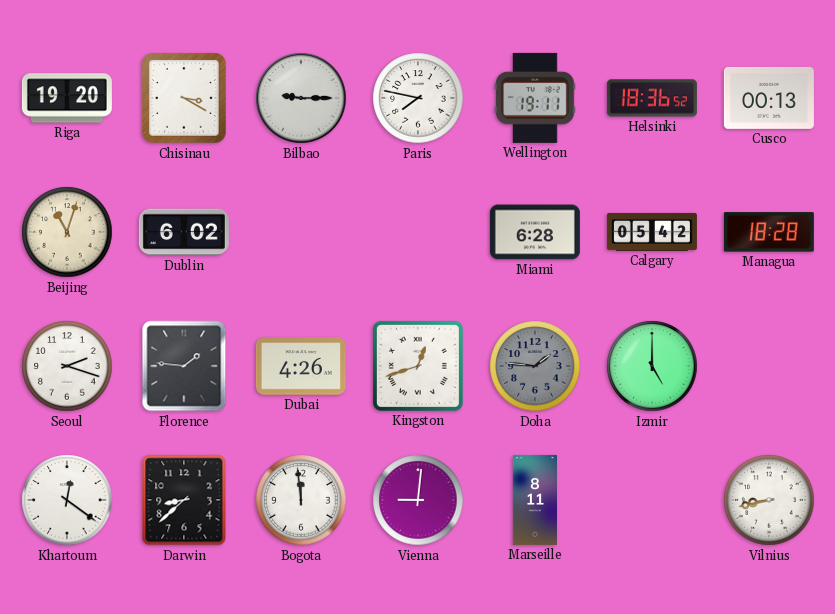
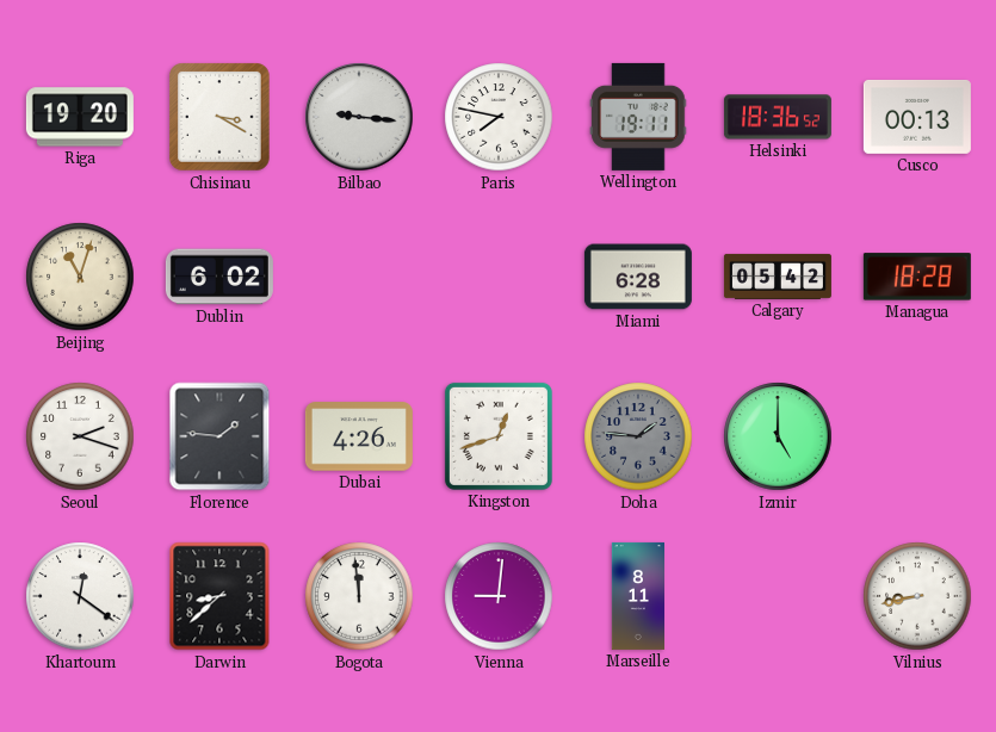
Bilbao: 9:15 -> 9:16 (359, 117)
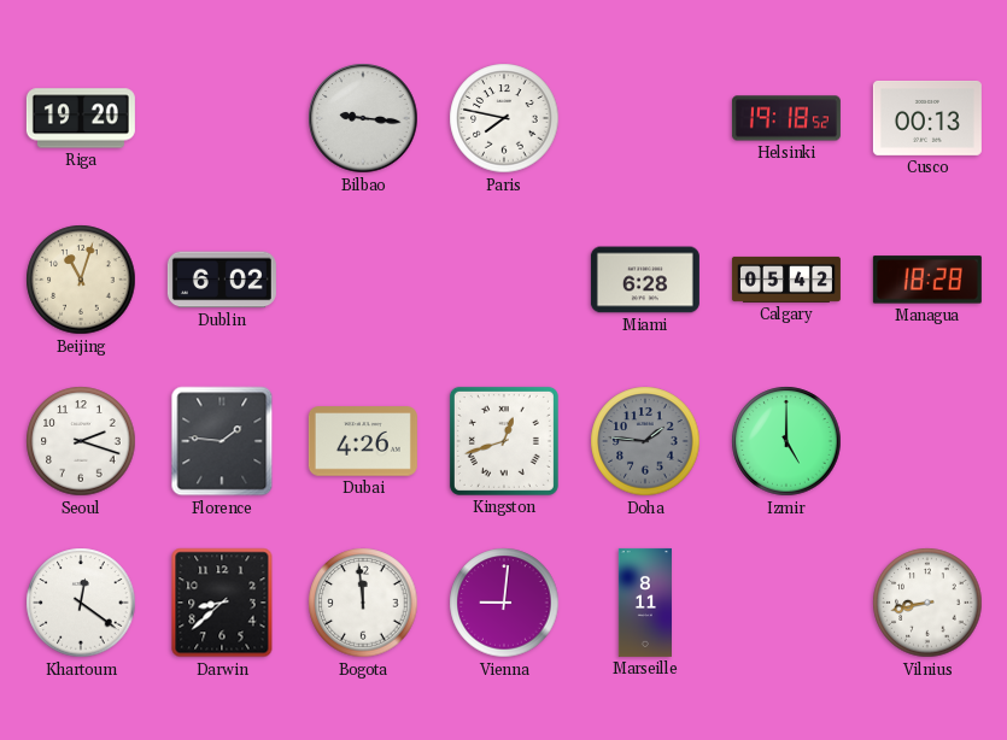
Chisinau: 3:20 -> none (219, 117)
Wellington: 19:11 -> none (638, 117)
Helsinki: 18:36 -> 19:18 (786, 118)
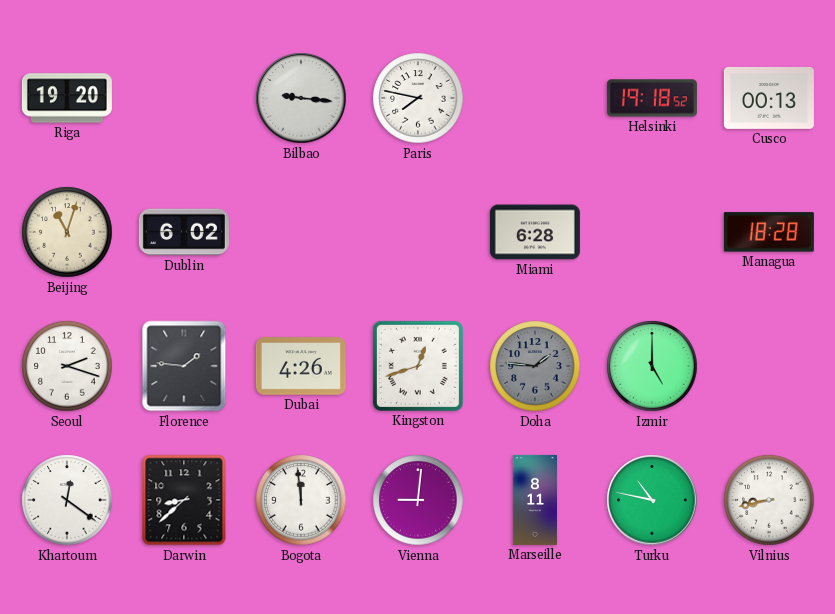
Calgary: 05:42 -> none (786, 280)
Turku: none -> 10:47 (652, 500)
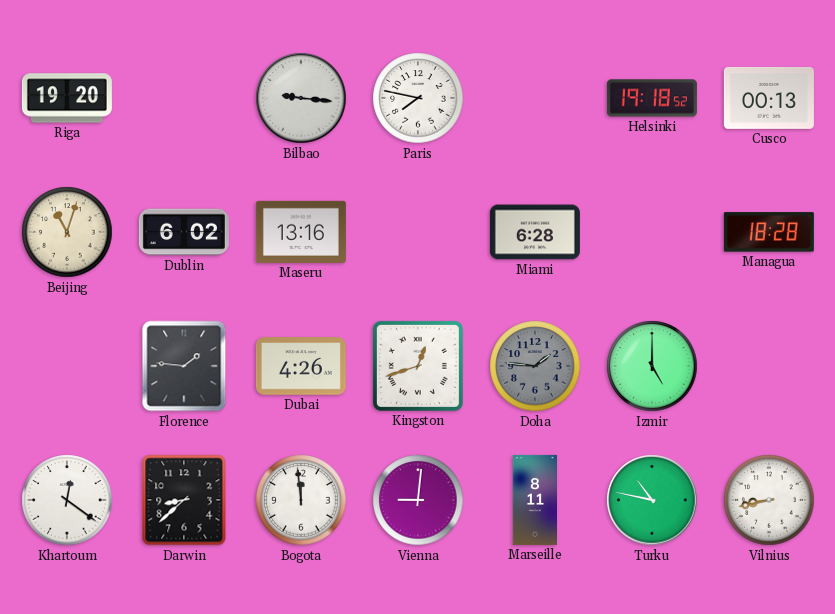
Maseru: none -> 13:16 (301, 232)
Seoul: 2:18 -> none (67, 366)
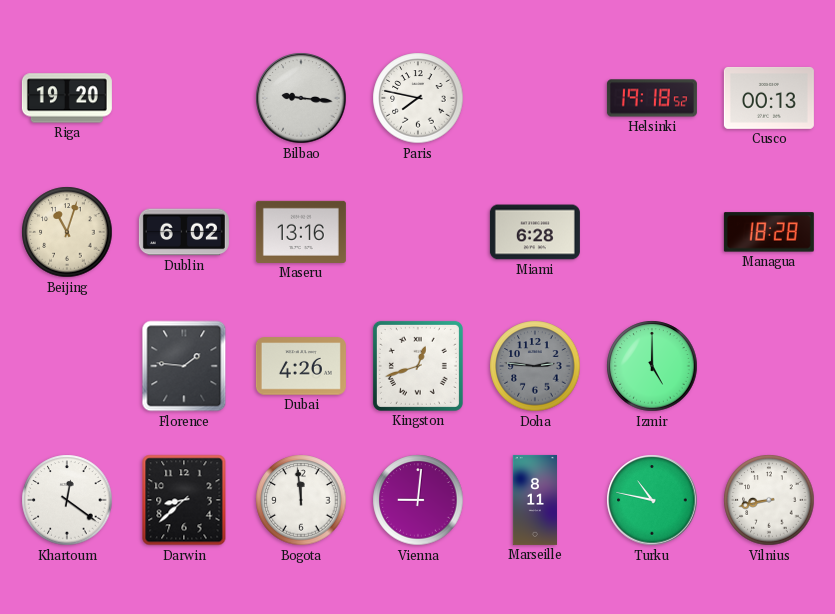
Doha: 1:46 -> 2:46 (535, 366)
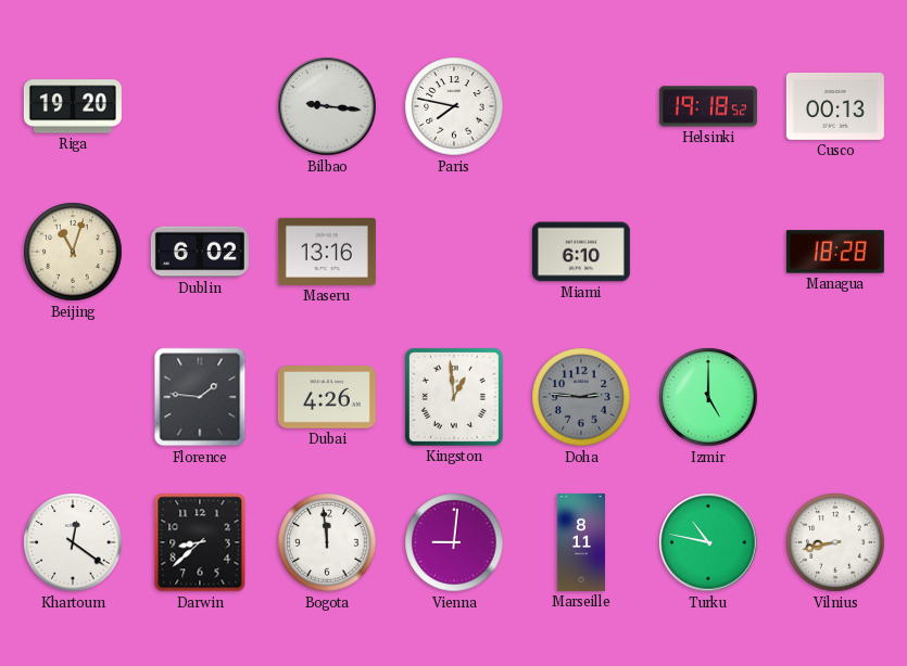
Miami: 6:28 -> 6:10 (581, 252)
Kingston: 12:42 -> 12:59 (454, 397)
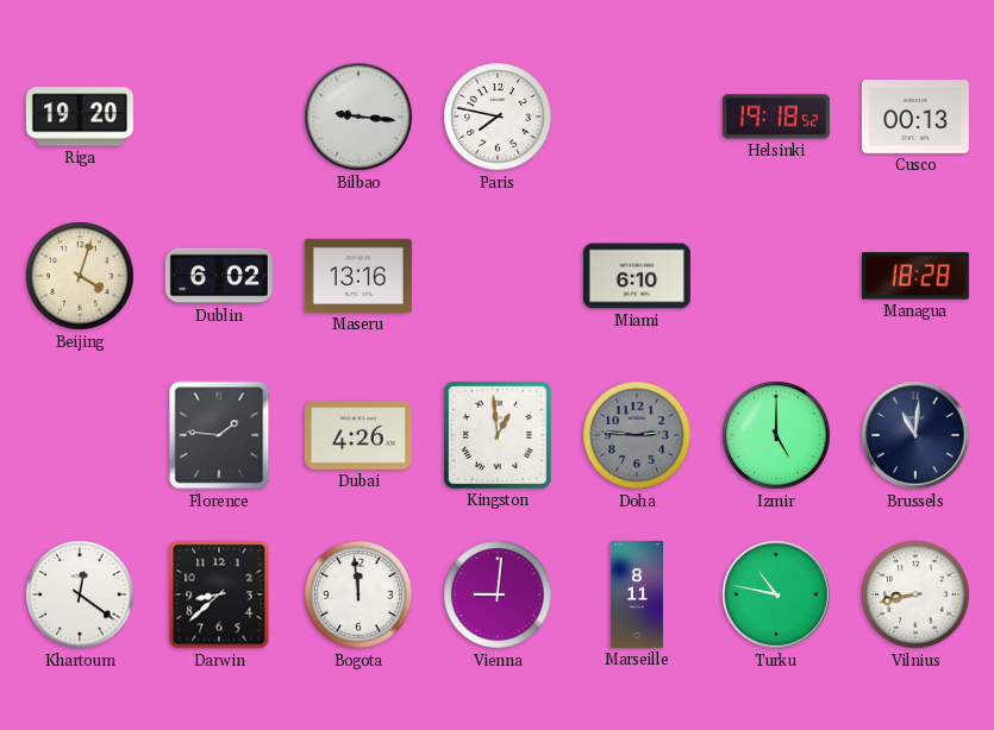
Beijing: 11:03 -> 4:03 (80, 276)
Brussels: none -> 11:01 (915, 435)
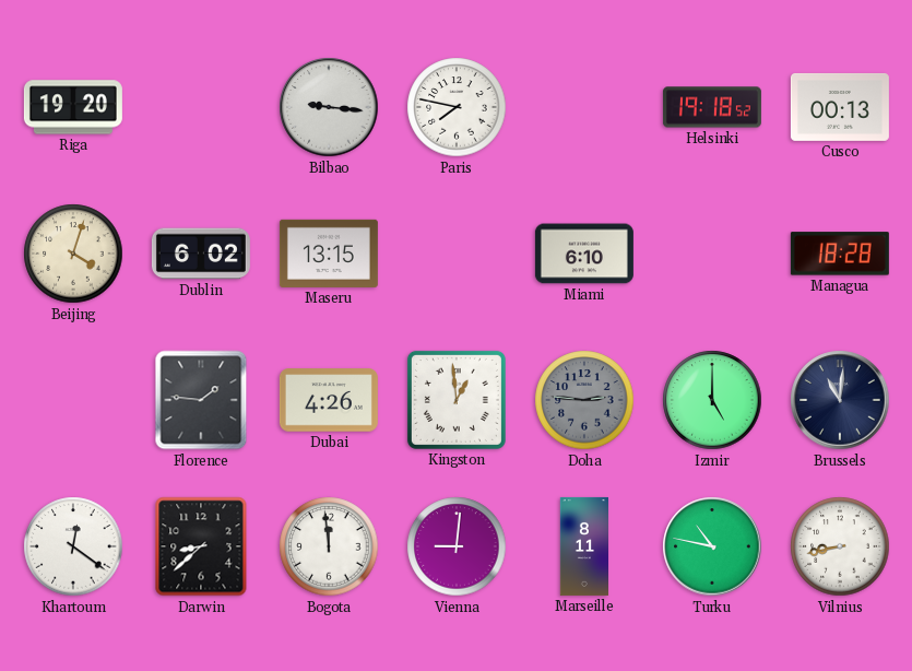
Maseru: 13:16 -> 13:15 (329, 254)
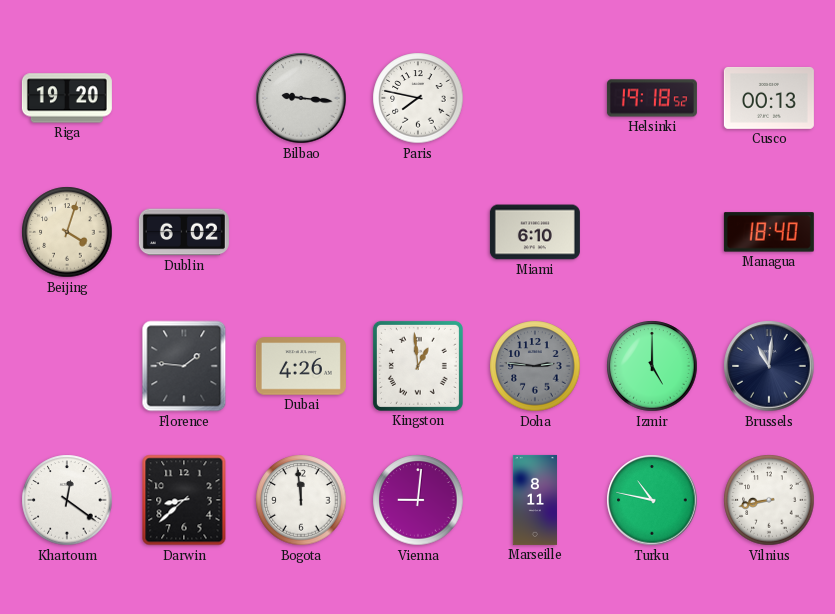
Maseru: 13:15 -> none (329, 254)
Managua: 18:28 -> 18:40 (769, 232)
